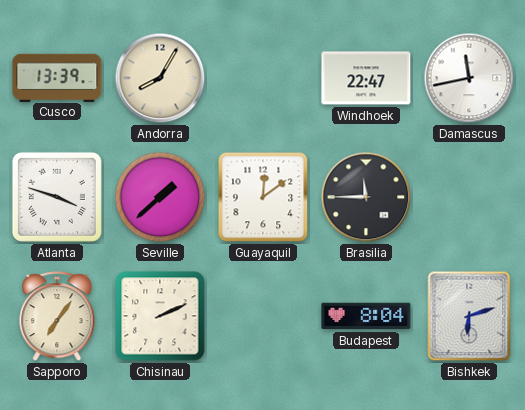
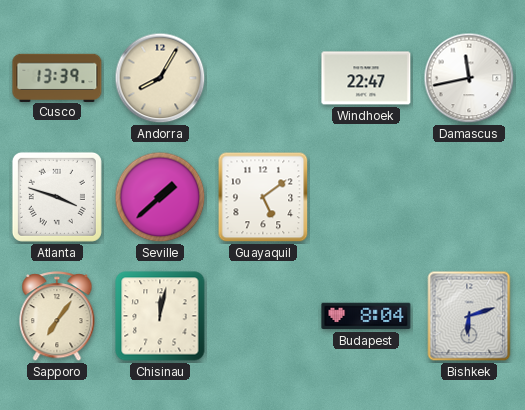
Guayaquil: 12:09 -> 5:09 (263, 197)
Brasilia: 11:45 -> none (366, 197)
Chisinau: 2:11 -> 12:02 (160, 316)
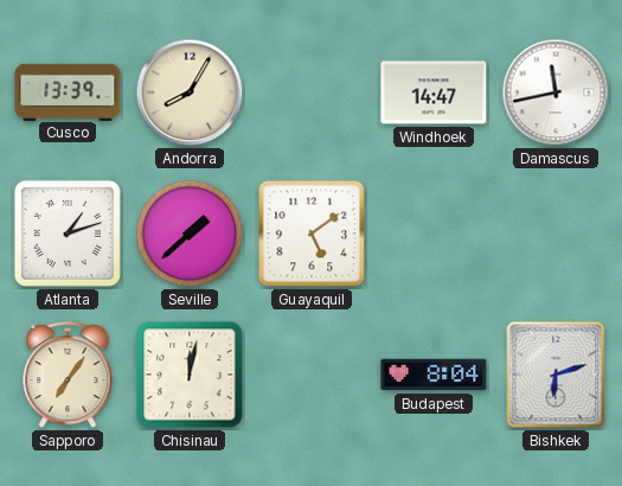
Windhoek: 22:47 -> 14:47 (434, 92)
Atlanta: 3:48 -> 1:12 (68, 234)
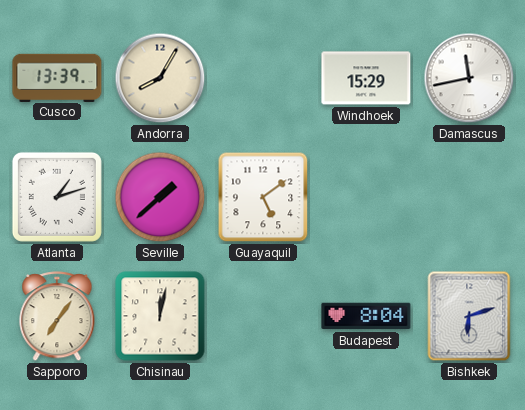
Windhoek: 14:47 -> 15:29 (366, 78)
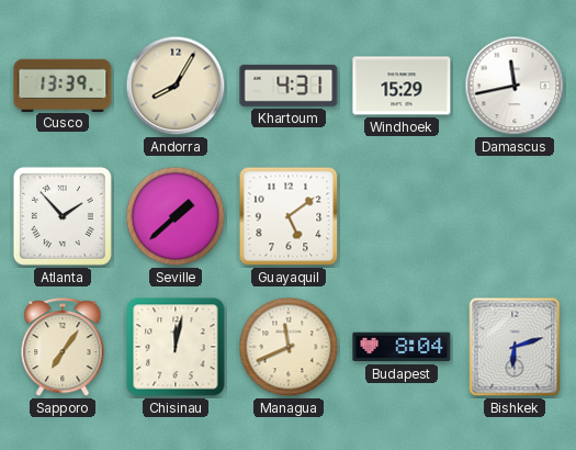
Khartoum: none -> 4:31 (289, 86)
Atlanta: 1:12 -> 1:53 (63, 216)
Managua: none -> 11:41 (289, 347)
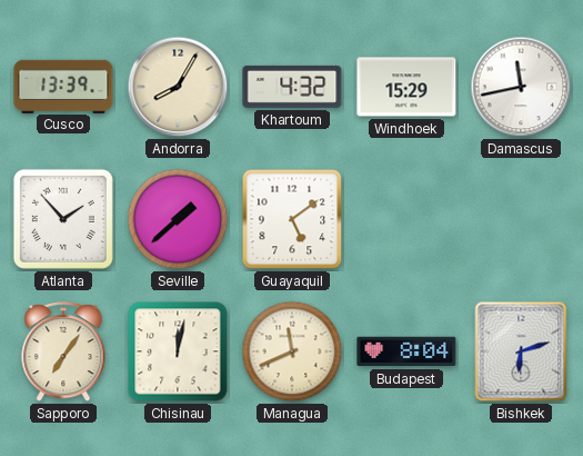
Khartoum: 4:31 -> 4:32 (292, 87)
